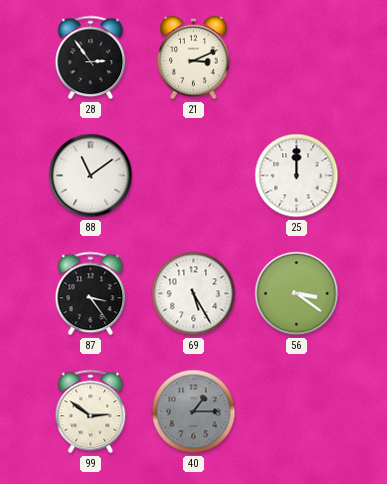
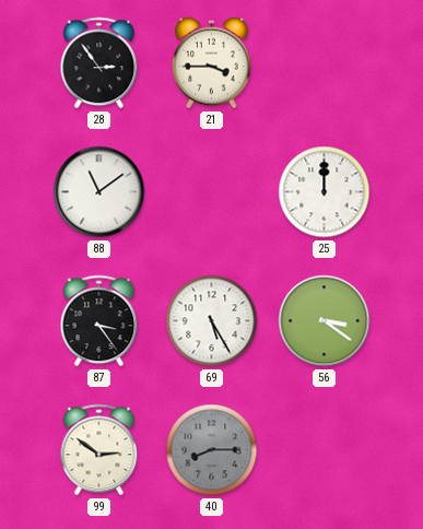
21: 3:11 -> 3:45 (212, 63)
40: 1:15 -> 8:15 (212, 450)
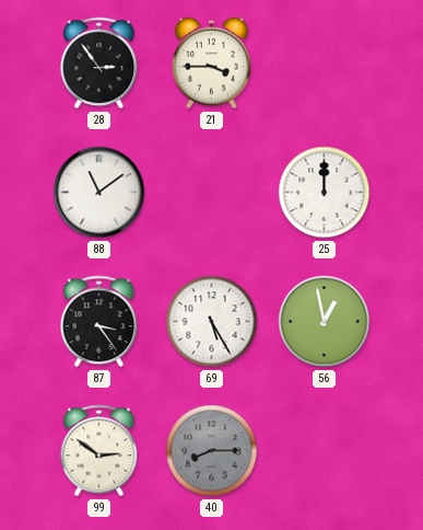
56: 3:21 -> 12:58 (325, 322)
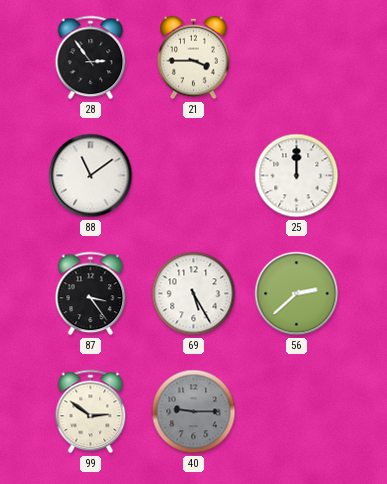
56: 12:58 -> 2:38 (297, 294)
40: 8:15 -> 9:15 (194, 412)
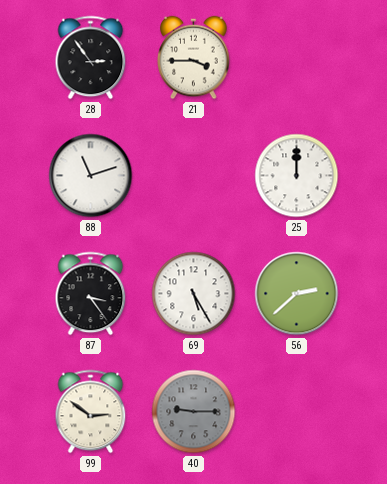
88: 11:09 -> 11:12 (91, 176)
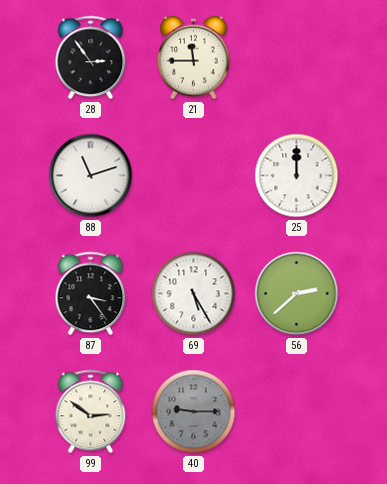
21: 3:45 -> 11:45 (194, 58)
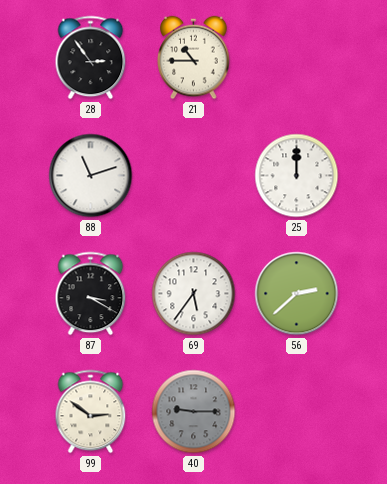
21: 11:45 -> 10:45 (194, 58)
87: 3:24 -> 3:20 (91, 294)
69: 5:25 -> 5:36 (194, 294)
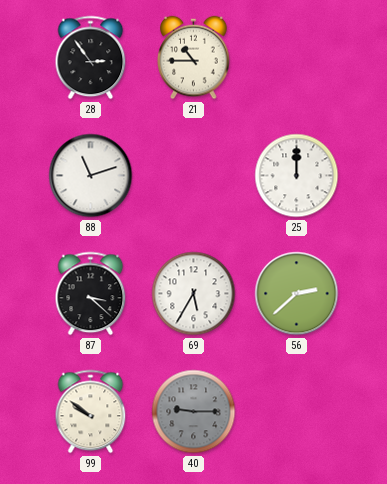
87: 3:20 -> 3:22 (91, 294)
69: 5:36 -> 5:35 (194, 294)
99: 2:51 -> 9:51 (91, 412)
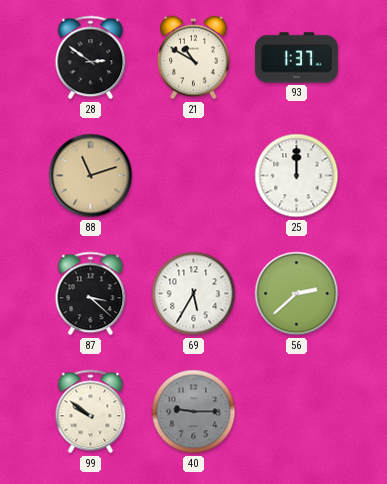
28: 2:54 -> 2:51 (91, 58)
21: 10:45 -> 10:50 (194, 58)
93: none -> 1:37 (296, 58)
88 dial: white -> champagne (91, 176)
